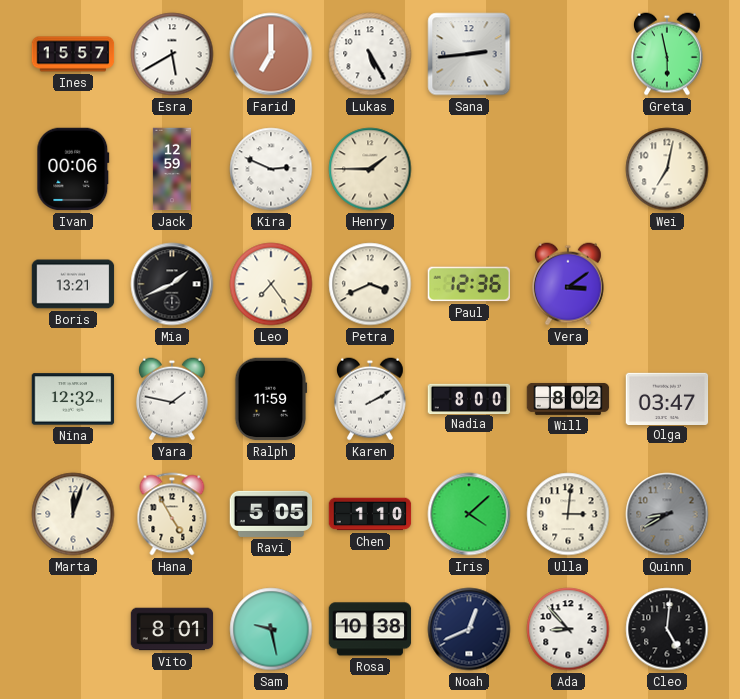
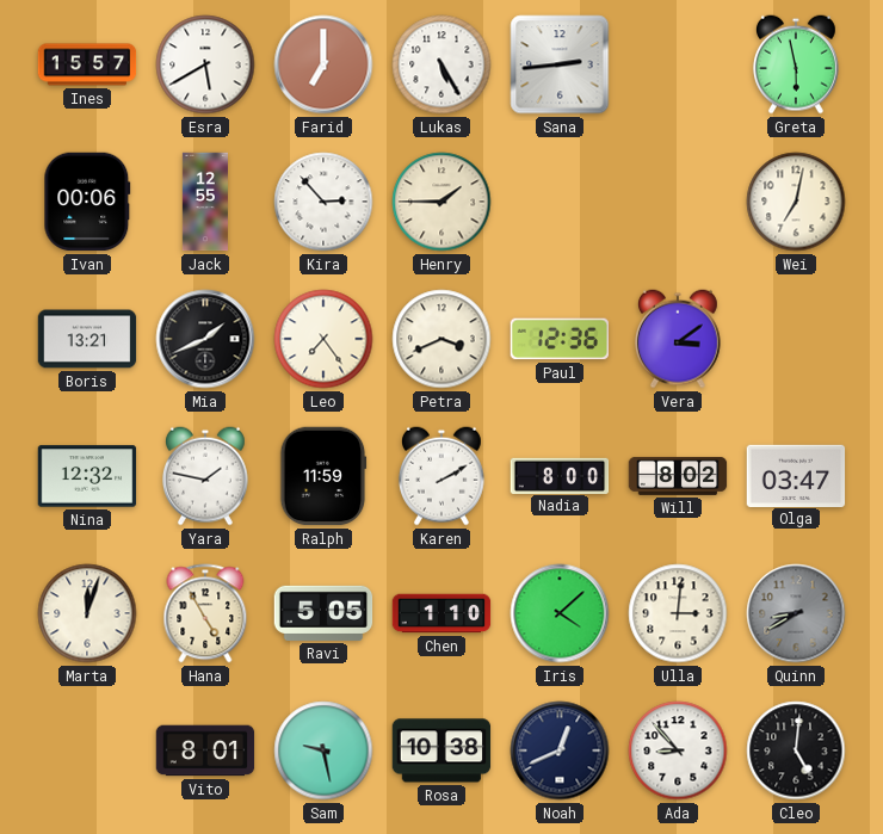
Jack: 12:59 -> 12:55 (205, 202)
Kira: 2:49 -> 2:53 (323, 202)
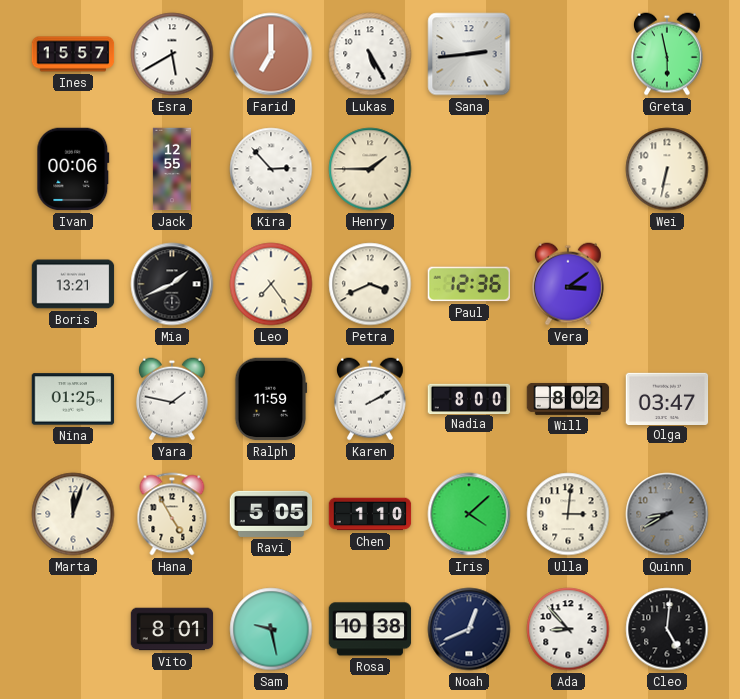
Wei: 7:02 -> 6:32 (667, 169)
Nina: 12:32 -> 01:25 (73, 399)
